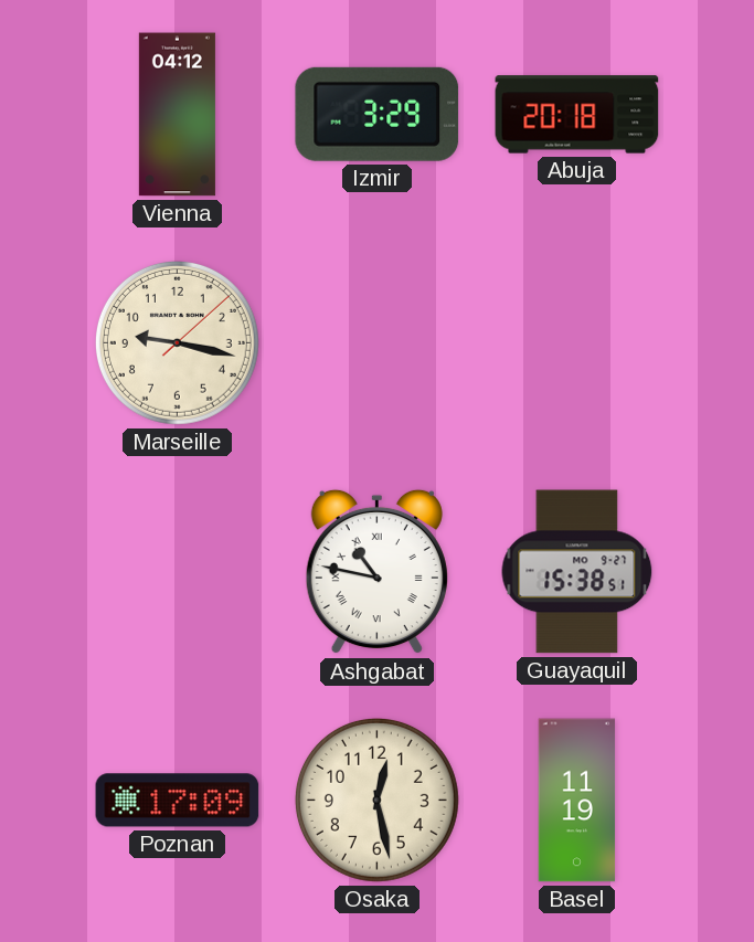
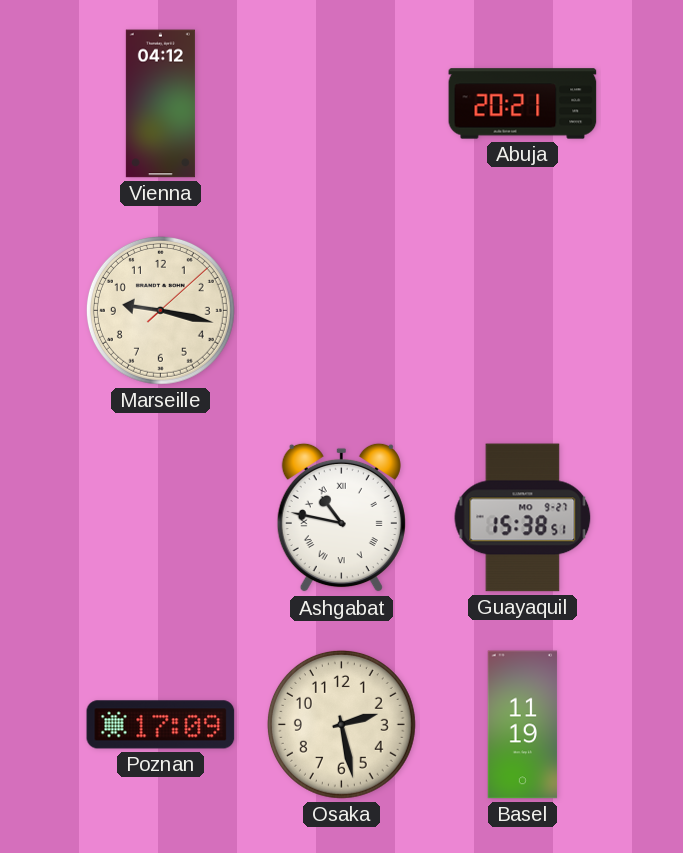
Izmir: 3:29 -> none (378, 114)
Abuja: 20:18 -> 20:21 (523, 104)
Osaka: 12:28 -> 2:28 (341, 724)
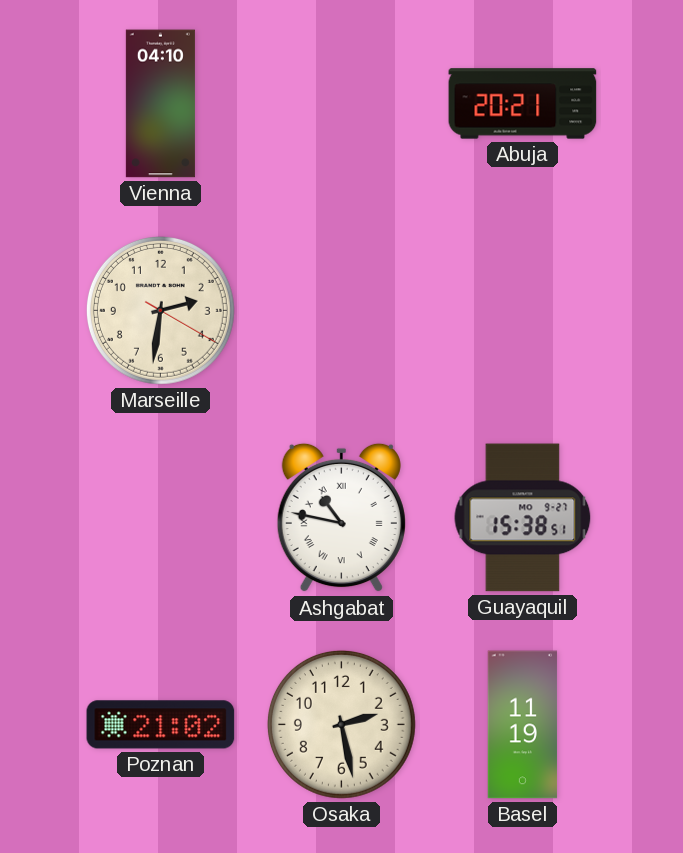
Vienna: 04:12 -> 04:10 (160, 104)
Marseille: 9:17 -> 2:31 (160, 310)
Poznan: 17:09 -> 21:02 (161, 725)
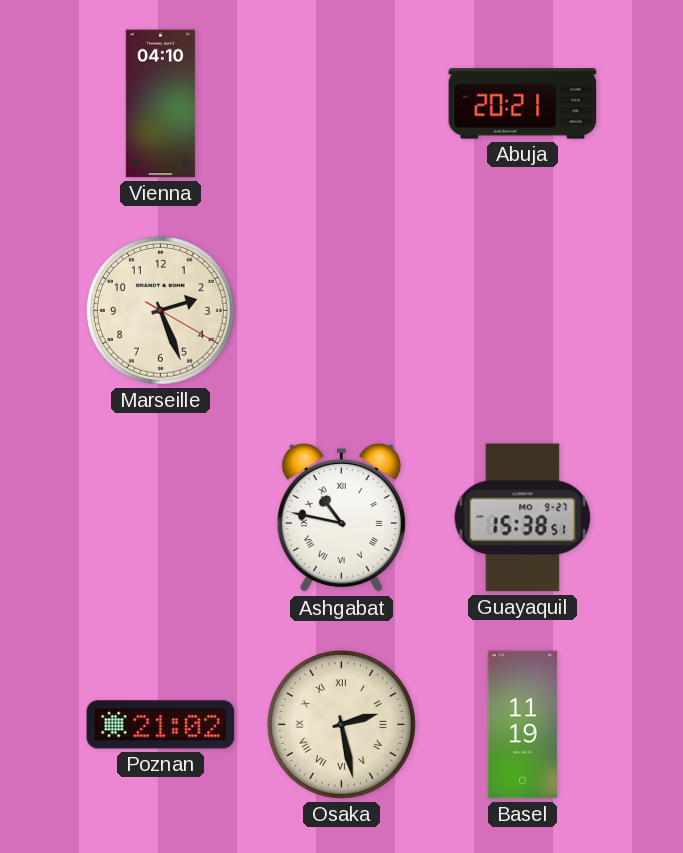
Marseille: 2:31 -> 2:26 (160, 310)
Osaka numerals: Arabic -> Roman (341, 724)
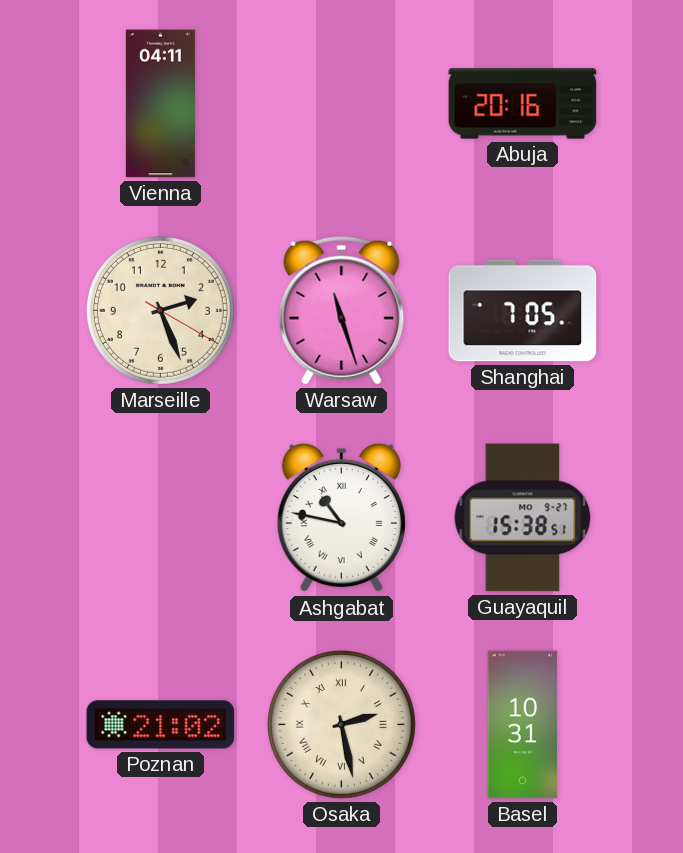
Vienna: 04:10 -> 04:11 (160, 104)
Abuja: 20:21 -> 20:16 (523, 104)
Warsaw: none -> 11:27 (342, 310)
Shanghai: none -> 7:05 (523, 311)
Basel: 11:19 -> 10:31 (523, 725)
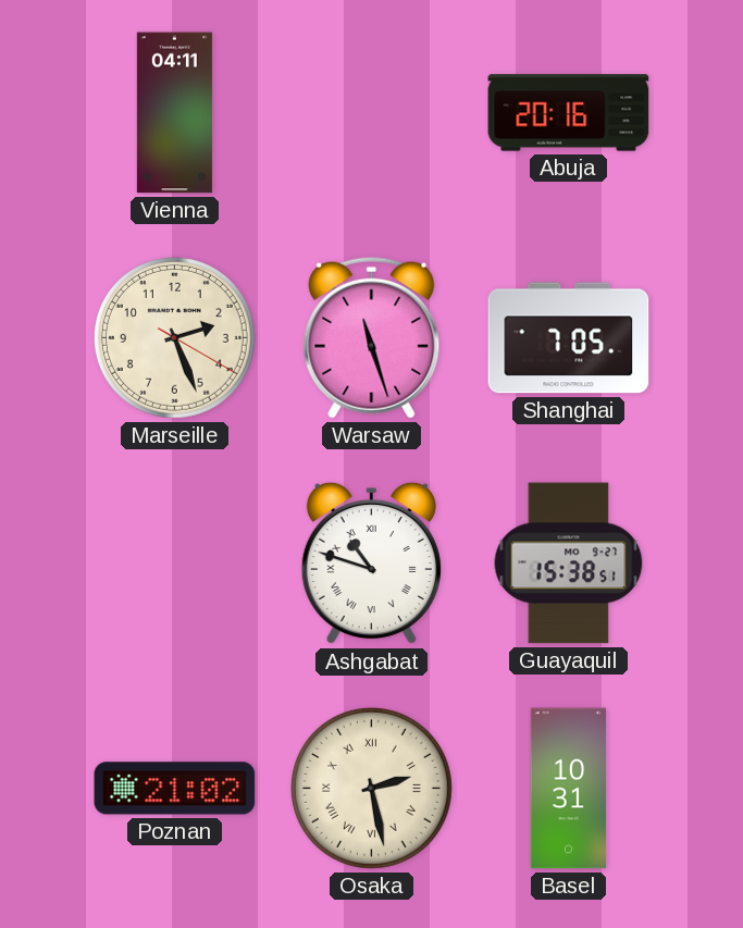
Ashgabat: 10:47 -> 10:48 (371, 564)
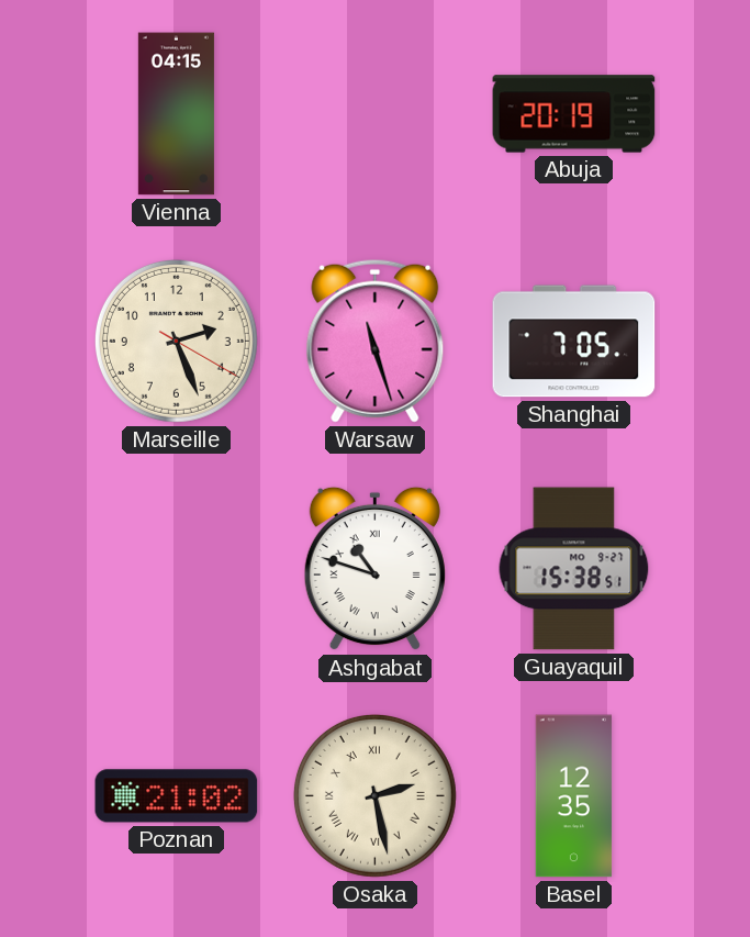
Vienna: 04:11 -> 04:15 (176, 114)
Abuja: 20:16 -> 20:19 (574, 114)
Basel: 10:31 -> 12:35 (574, 796)
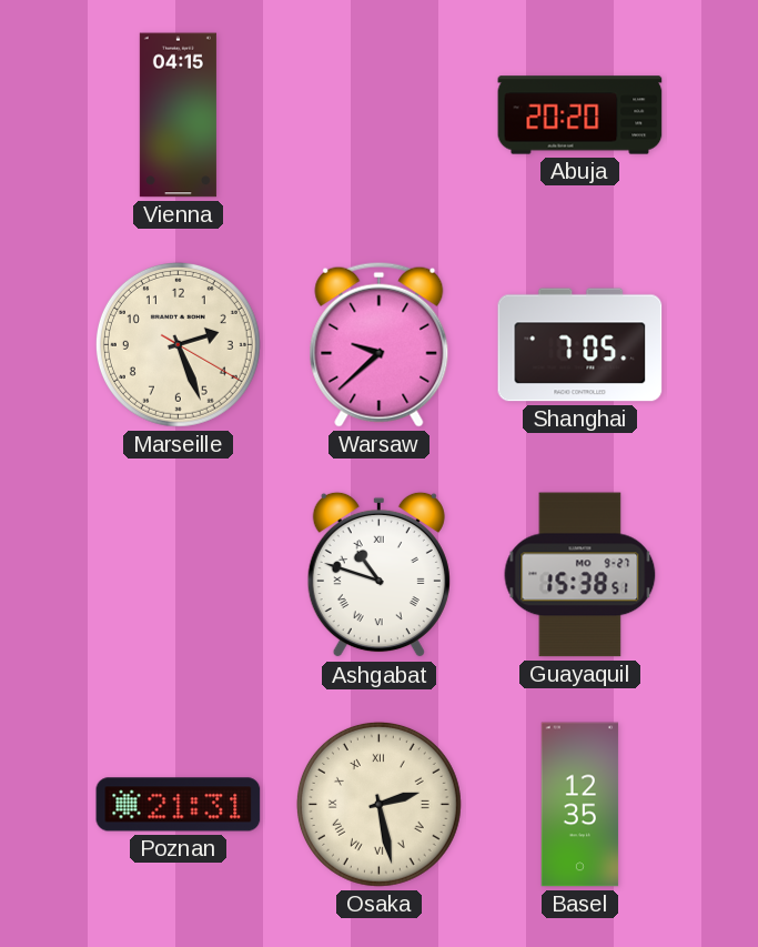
Abuja: 20:19 -> 20:20 (580, 115)
Warsaw: 11:27 -> 9:38 (380, 344)
Poznan: 21:02 -> 21:31 (179, 805)
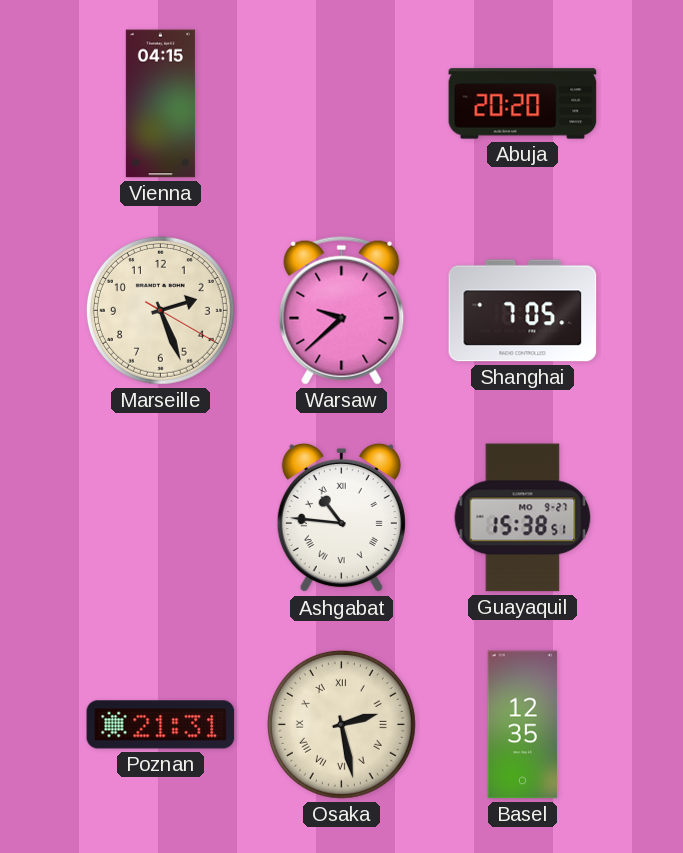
Ashgabat: 10:48 -> 10:46 (341, 518)
